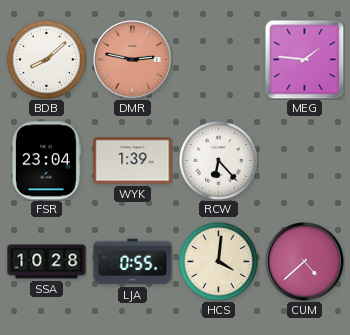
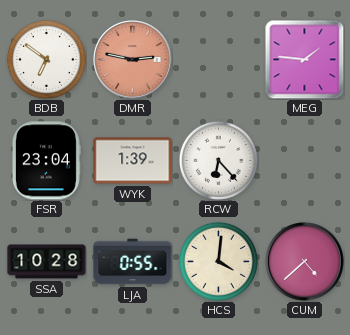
BDB: 8:08 -> 6:51 (46, 59)
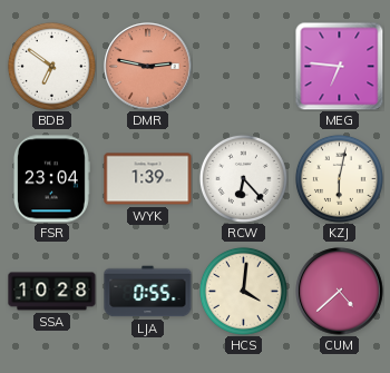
MEG: 1:46 -> 6:46 (339, 66)
KZJ: none -> 6:02 (339, 178)
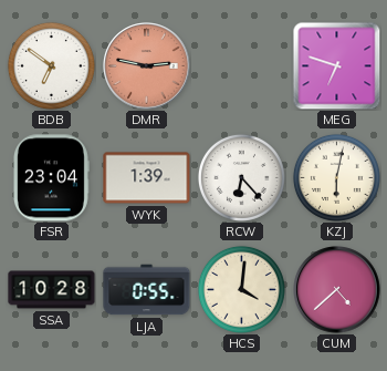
MEG: 6:46 -> 6:48 (336, 65)
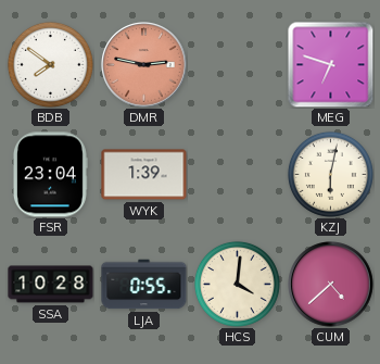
BDB: 6:51 -> 7:51 (50, 64)
RCW: 6:23 -> none (241, 177)
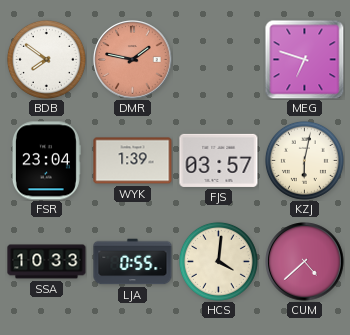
DMR: 2:47 -> 1:47 (133, 60)
FJS: none -> 03:57 (219, 160)
SSA: 10:28 -> 10:33 (47, 262)
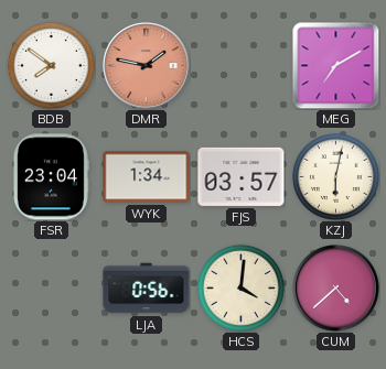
MEG: 6:48 -> 7:10 (335, 65)
WYK: 1:39 -> 1:34 (147, 177)
SSA: 10:33 -> none (47, 262)
LJA: 0:55 -> 0:56 (147, 289)
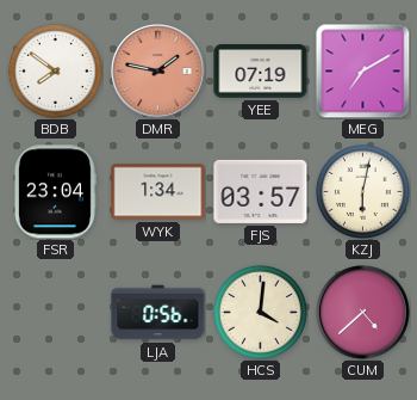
YEE: none -> 07:19 (261, 72)
